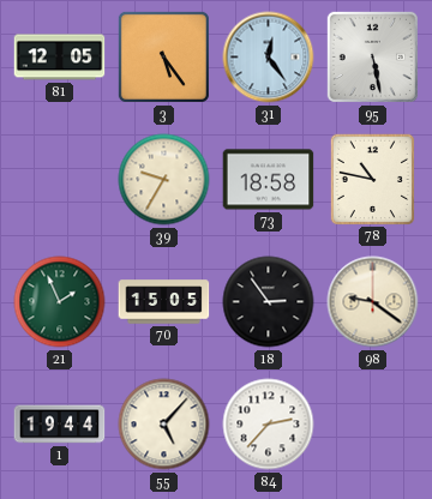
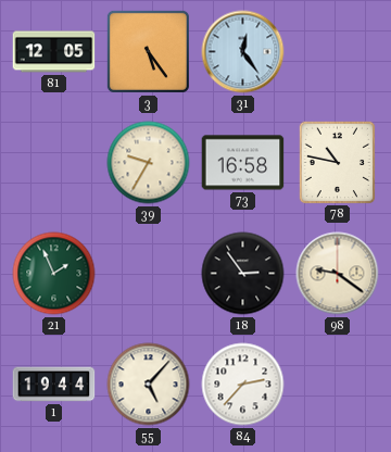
95: 5:28 -> none (372, 56)
73: 18:58 -> 16:58 (243, 163)
70: 15:05 -> none (164, 302)
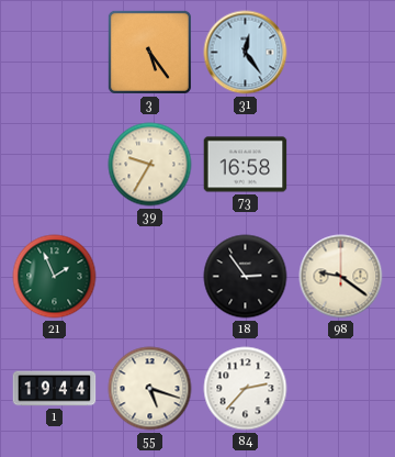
81: 12:05 -> none (54, 52)
78: 10:47 -> none (337, 162)
55: 5:07 -> 5:18 (150, 389)
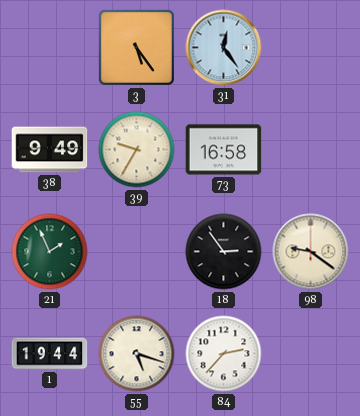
38: none -> 9:49 (50, 150)
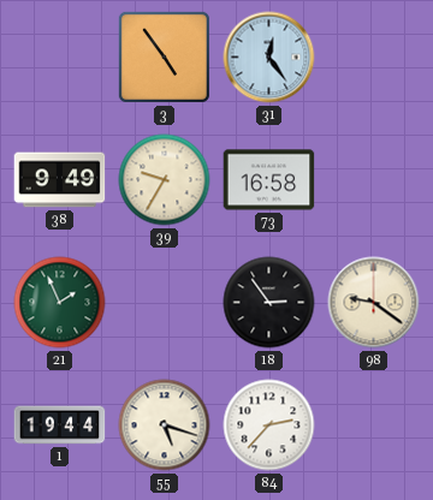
3: 5:24 -> 4:54 (164, 56)
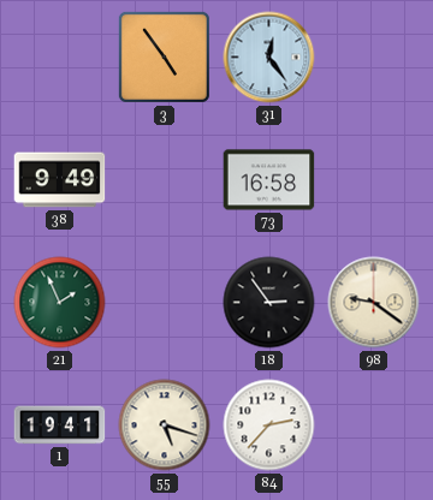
39: 9:35 -> none (165, 180)
1: 19:44 -> 19:41 (60, 425)
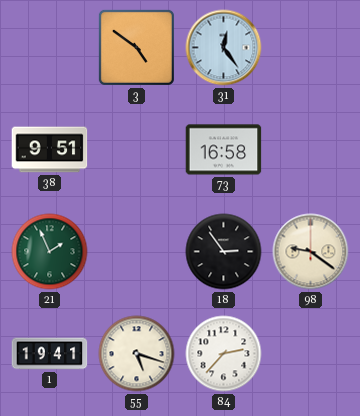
3: 4:54 -> 4:51 (136, 47)
38: 9:49 -> 9:51 (50, 150)
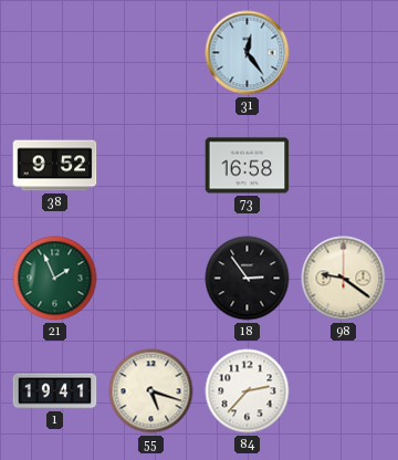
3: 4:51 -> none (136, 47)
38: 9:51 -> 9:52 (55, 166)
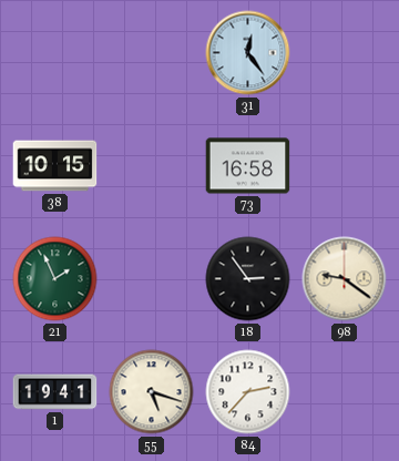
38: 9:52 -> 10:15 (55, 166)
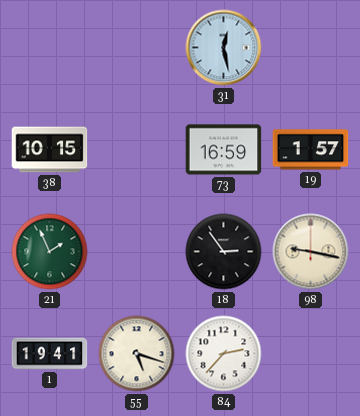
31: 12:24 -> 12:28 (224, 48)
73: 16:58 -> 16:59 (224, 150)
19: none -> 1:57 (311, 150)
98: 9:21 -> 9:17 (311, 252)
